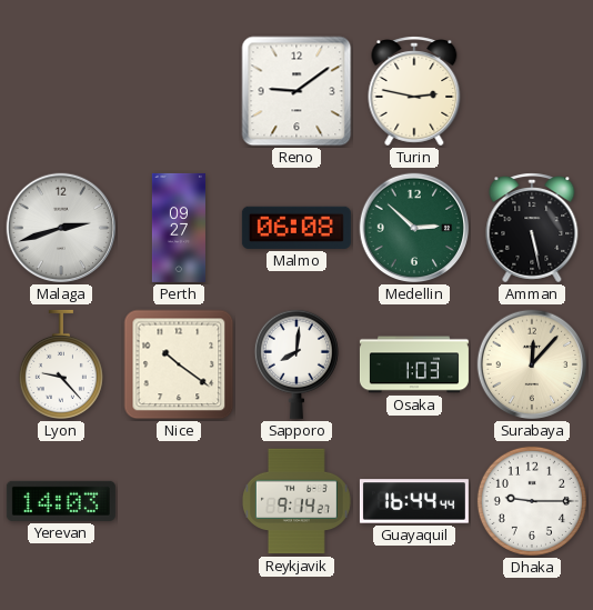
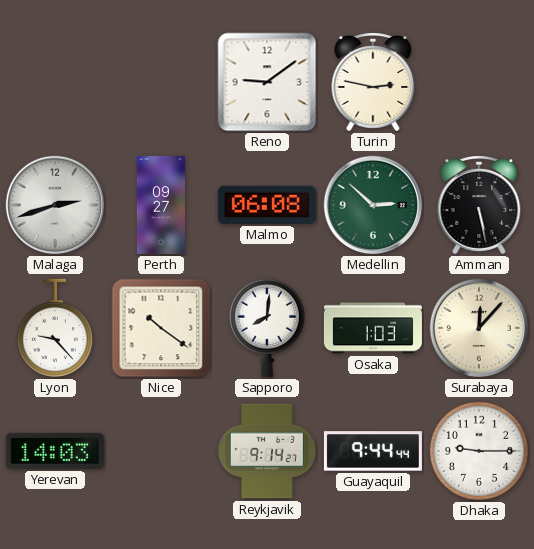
Guayaquil: 16:44 -> 9:44 (373, 451)
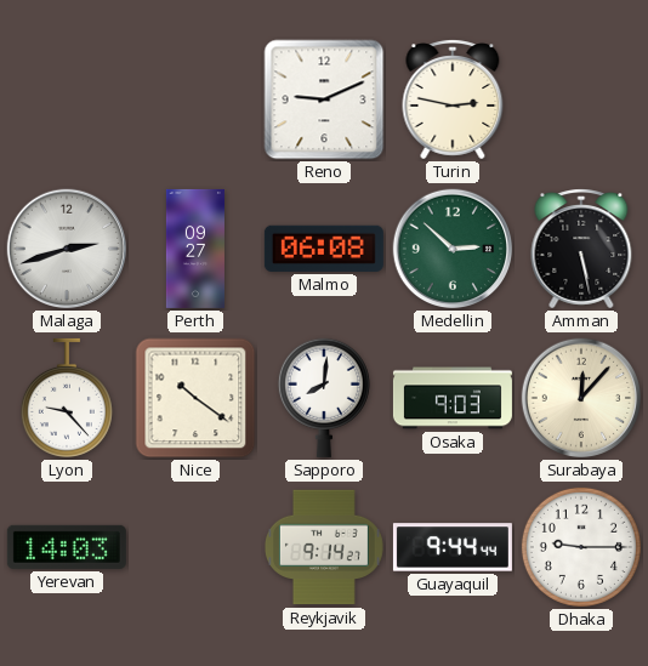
Reno: 9:09 -> 9:11 (324, 99)
Osaka: 1:03 -> 9:03 (453, 398)
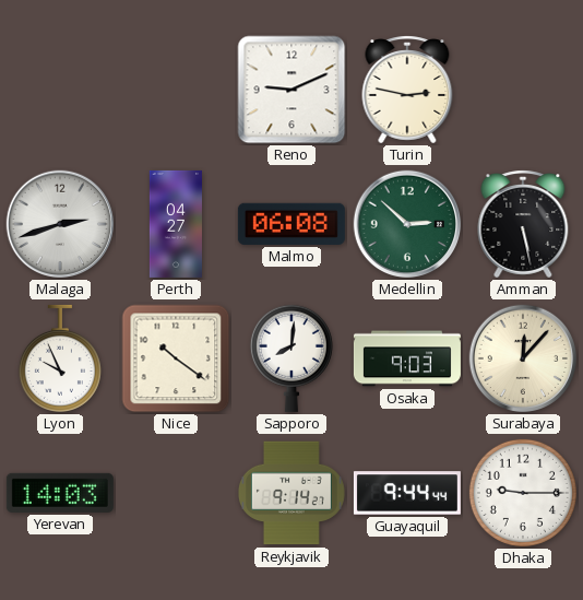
Perth: 09:27 -> 04:27 (176, 224)
Lyon: 9:23 -> 9:56 (60, 358)
